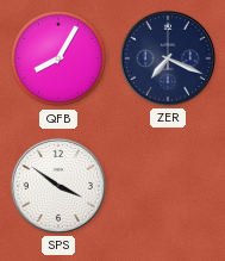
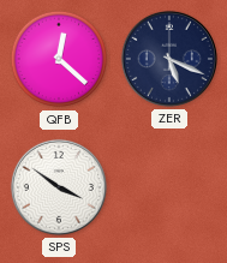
QFB: 8:05 -> 12:22 (59, 59)
ZER: 7:19 -> 5:19 (169, 59)
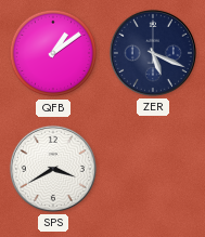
QFB: 12:22 -> 1:09 (53, 53)
SPS: 3:51 -> 3:40 (53, 169)
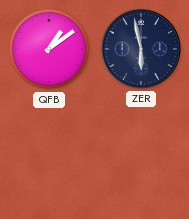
ZER: 5:19 -> 5:58 (141, 49)
SPS: 3:40 -> none (53, 169)
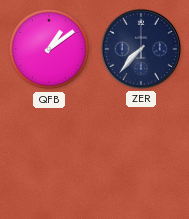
ZER: 5:58 -> 7:37 (141, 49)
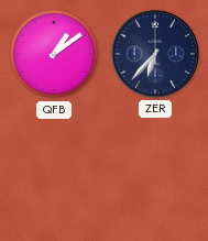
ZER: 7:37 -> 6:37 (155, 54)
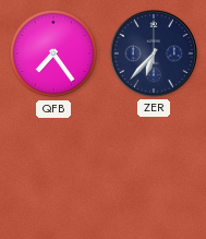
QFB: 1:09 -> 7:24 (53, 53)
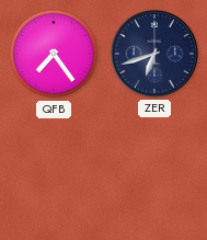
ZER: 6:37 -> 6:42 (154, 54)
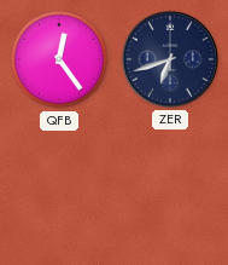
QFB: 7:24 -> 12:24 (59, 59)
